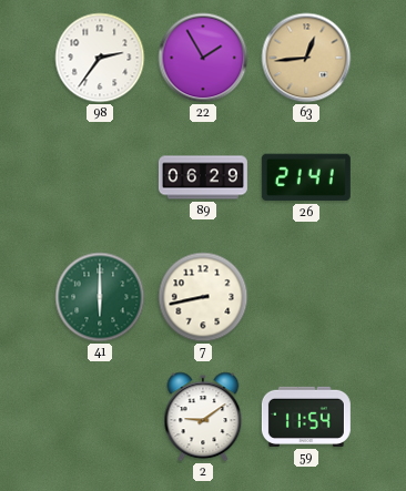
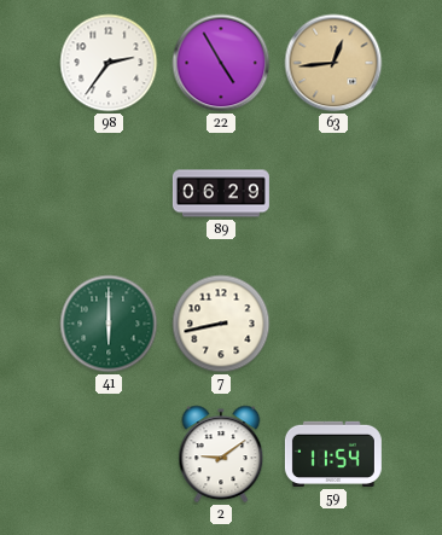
22: 1:55 -> 4:55 (221, 63)
26: 21:41 -> none (306, 177)
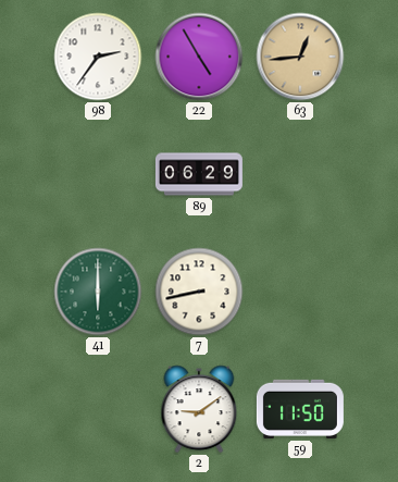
59: 11:54 -> 11:50 (300, 409)
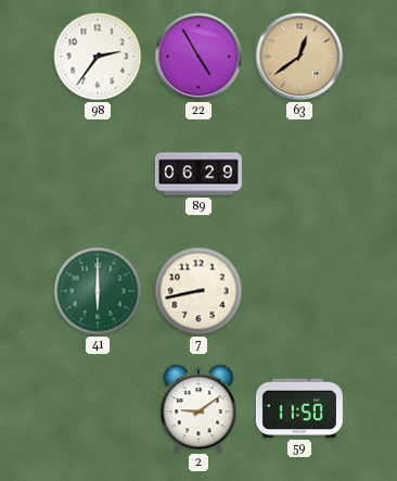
63: 12:44 -> 12:39 (299, 56)
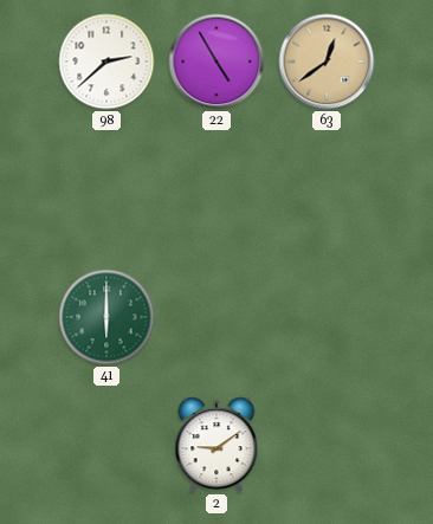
98: 2:36 -> 2:38 (106, 62)
89: 06:29 -> none (198, 174)
7: 8:43 -> none (198, 291)
59: 11:50 -> none (299, 408)
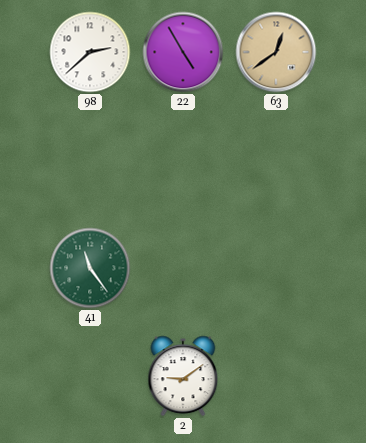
41: 6:00 -> 11:24 (90, 268)
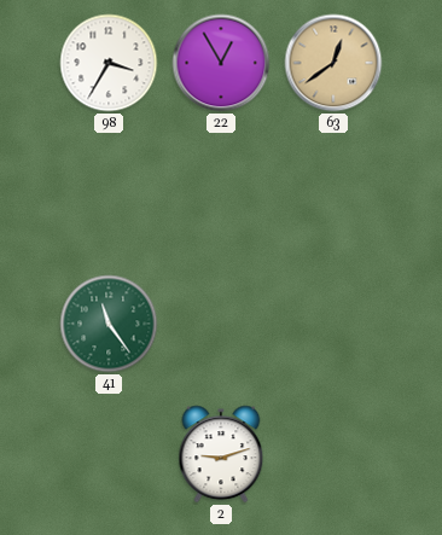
98: 2:38 -> 3:35 (109, 63)
22: 4:55 -> 12:55 (221, 63)
2: 9:09 -> 9:12 (221, 454)
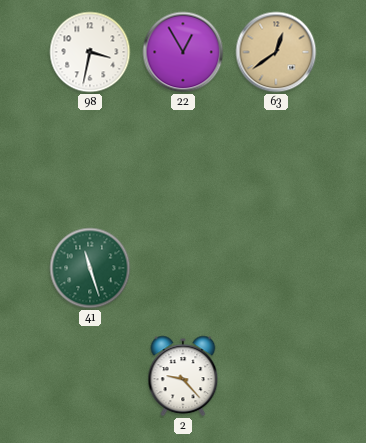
98: 3:35 -> 3:32 (90, 52)
41: 11:24 -> 11:27 (90, 268)
2: 9:12 -> 9:23 (183, 376)
